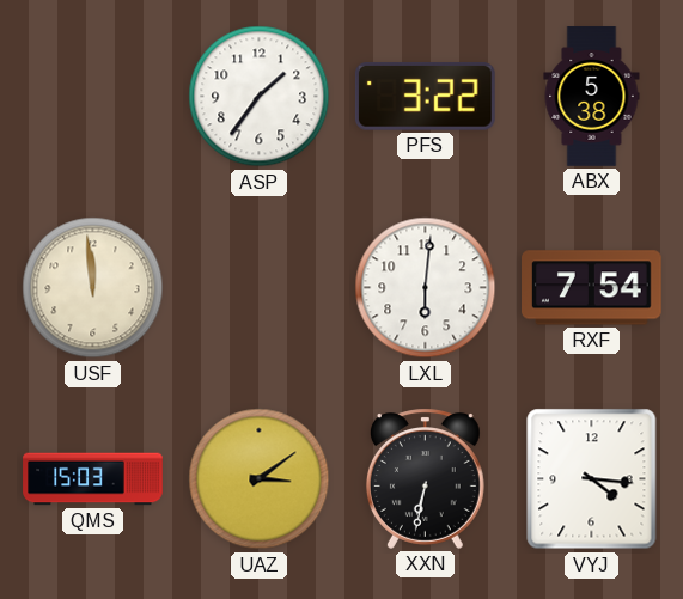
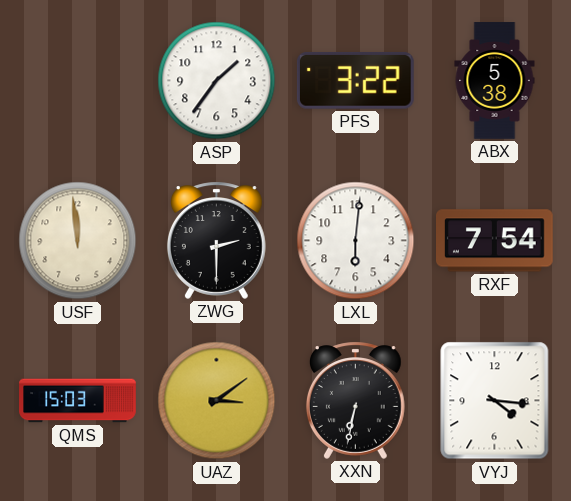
ZWG: none -> 2:30 (216, 240)
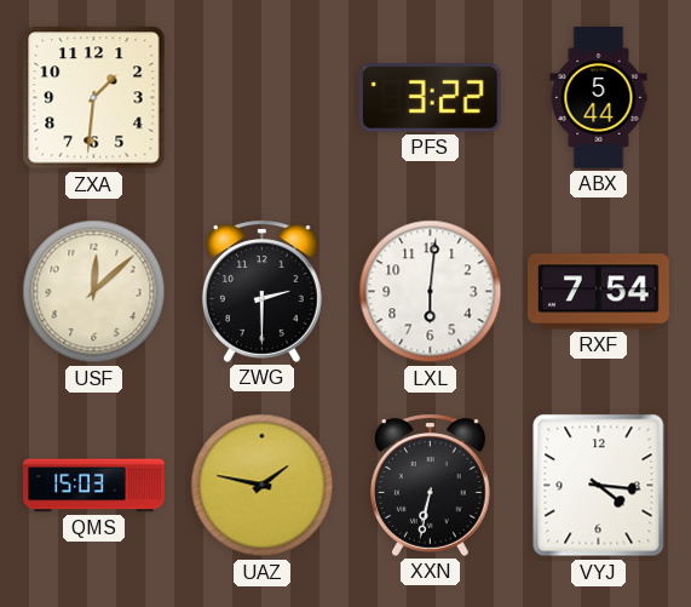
ZXA: none -> 1:31 (94, 98)
ASP: 1:36 -> none (217, 81)
ABX: 5:38 -> 5:44 (599, 98)
USF: 11:59 -> 12:08 (94, 292)
UAZ: 3:09 -> 1:47 (263, 486)
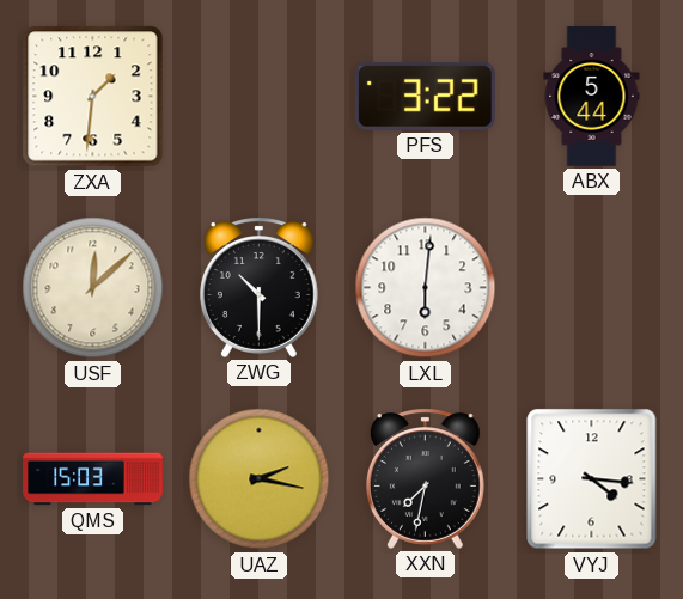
ZWG: 2:30 -> 10:30 (258, 287)
RXF: 7:54 -> none (599, 292)
UAZ: 1:47 -> 2:17 (260, 479)
XXN: 6:32 -> 7:32 (425, 478)
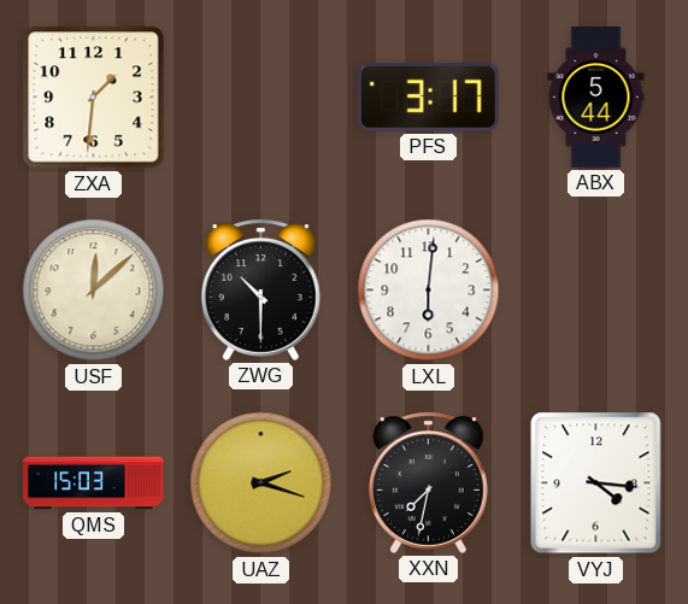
PFS: 3:22 -> 3:17 (428, 96)
UAZ: 2:17 -> 2:18 (261, 483)
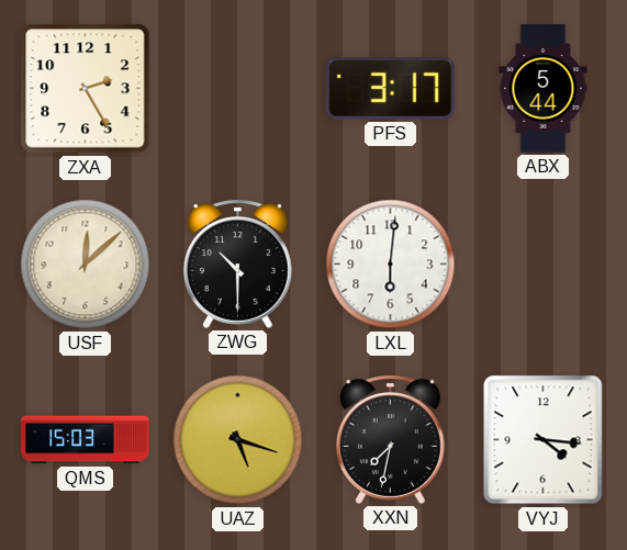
ZXA: 1:31 -> 2:25 (86, 89)
UAZ: 2:18 -> 5:18 (238, 440)
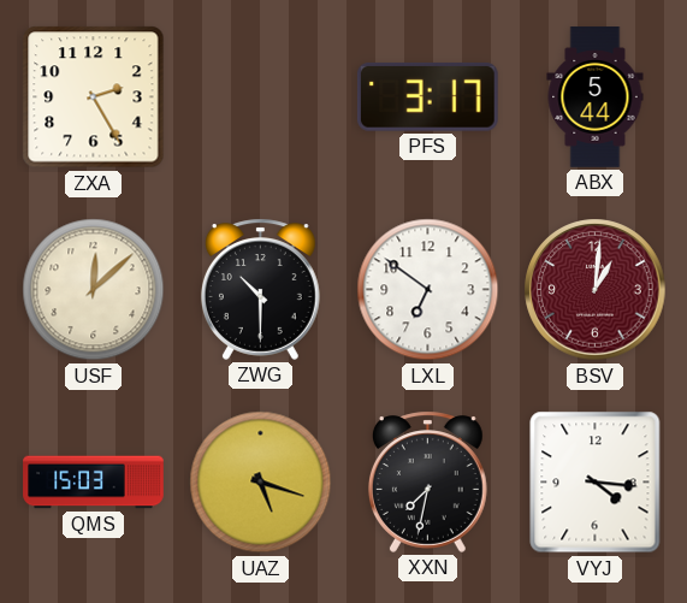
LXL: 6:01 -> 6:51 (428, 290)
BSV: none -> 1:01 (596, 290)
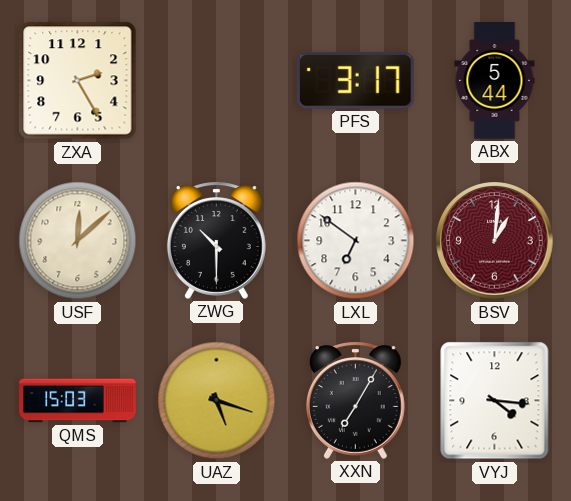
XXN: 7:32 -> 7:05 (355, 400)
